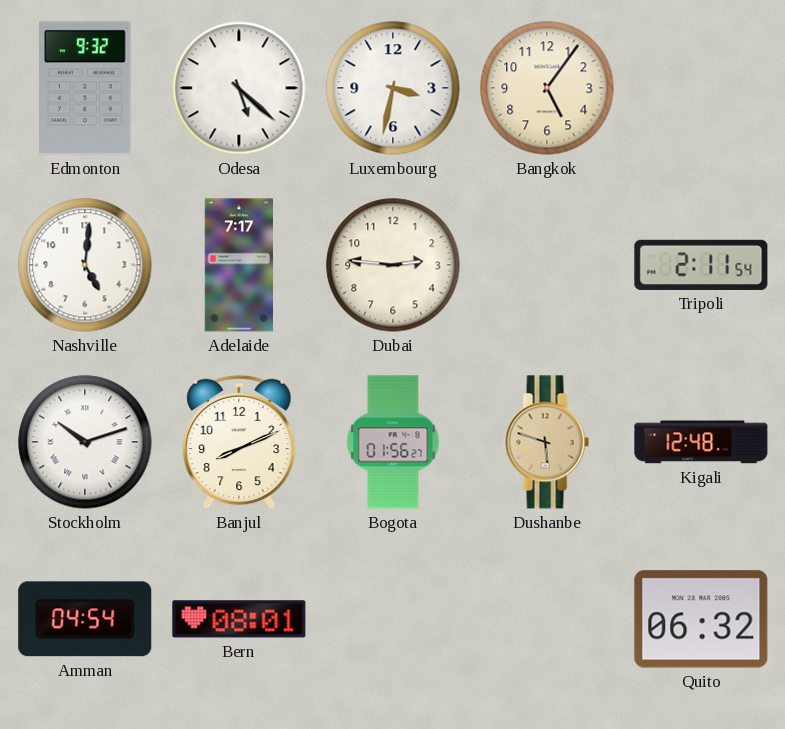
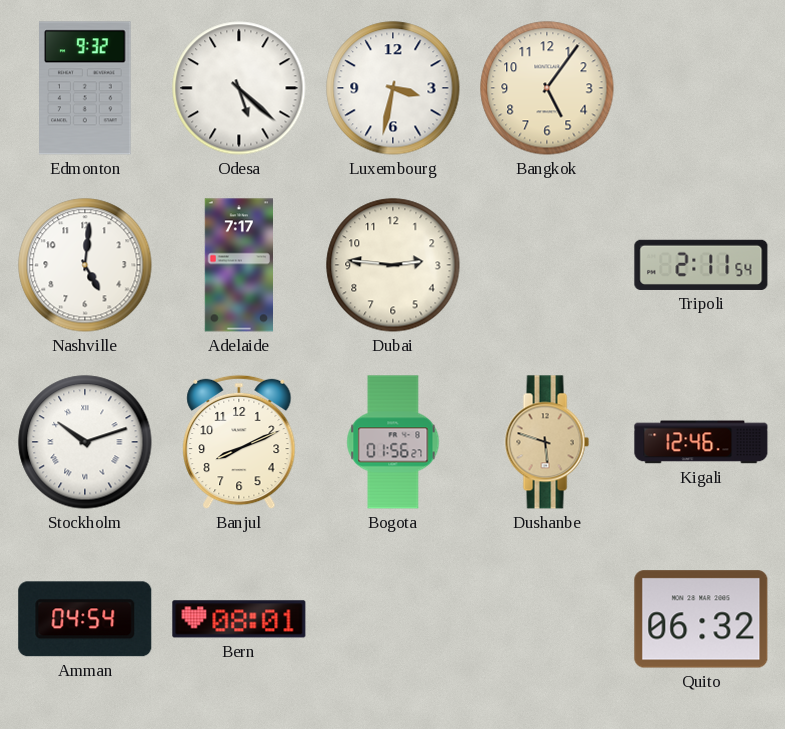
Kigali: 12:48 -> 12:46 (701, 442)
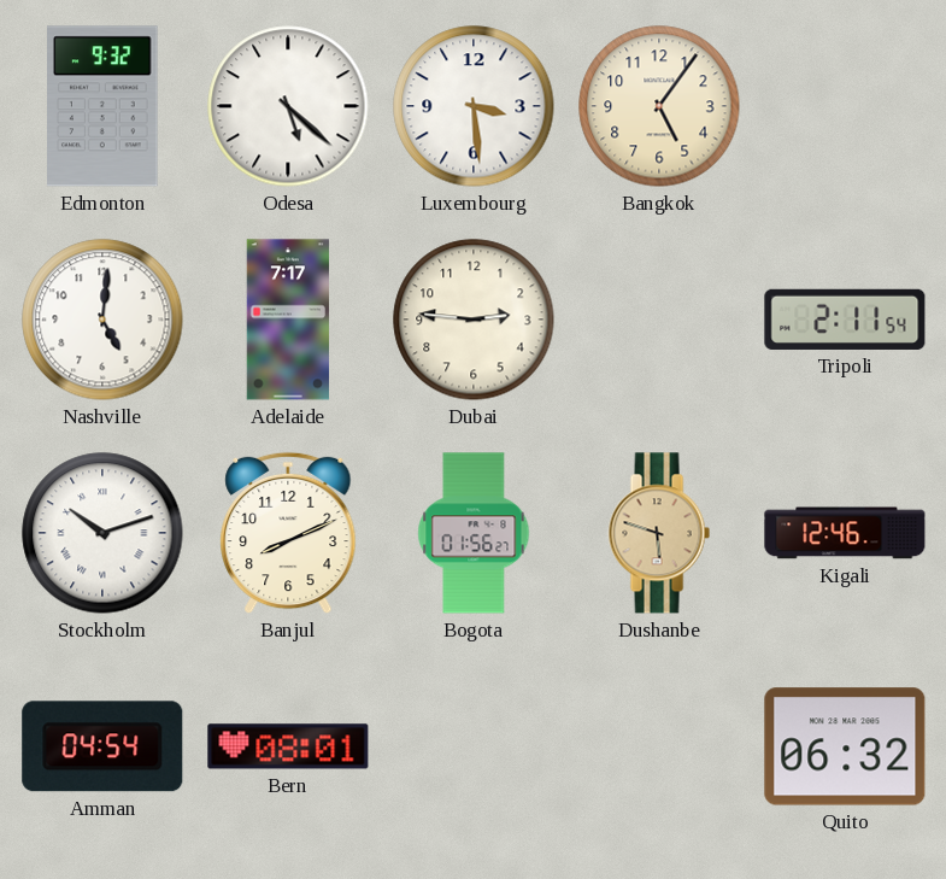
Luxembourg: 3:32 -> 3:29 (474, 106)
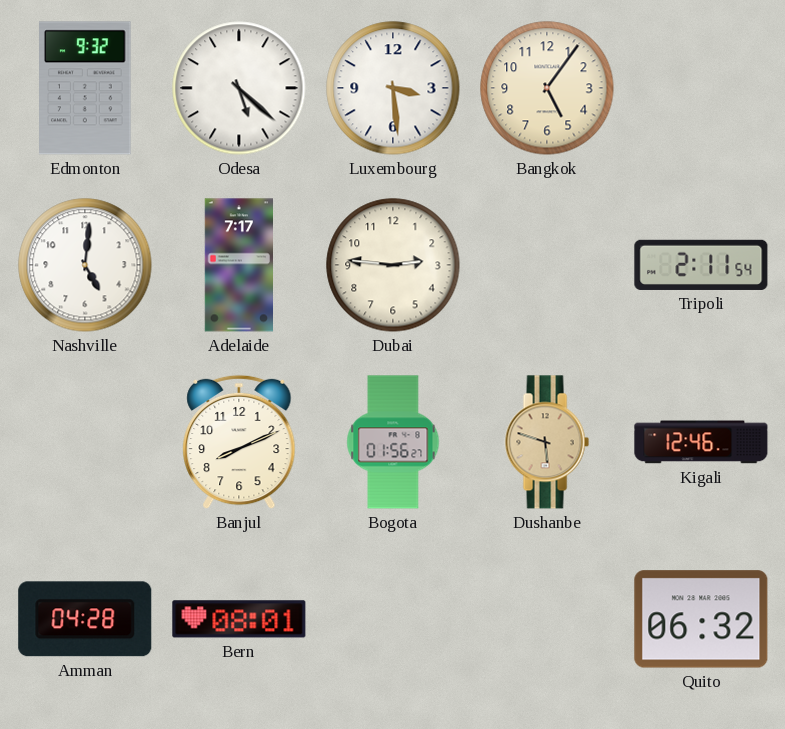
Stockholm: 10:12 -> none (102, 533)
Amman: 04:54 -> 04:28 (85, 619)
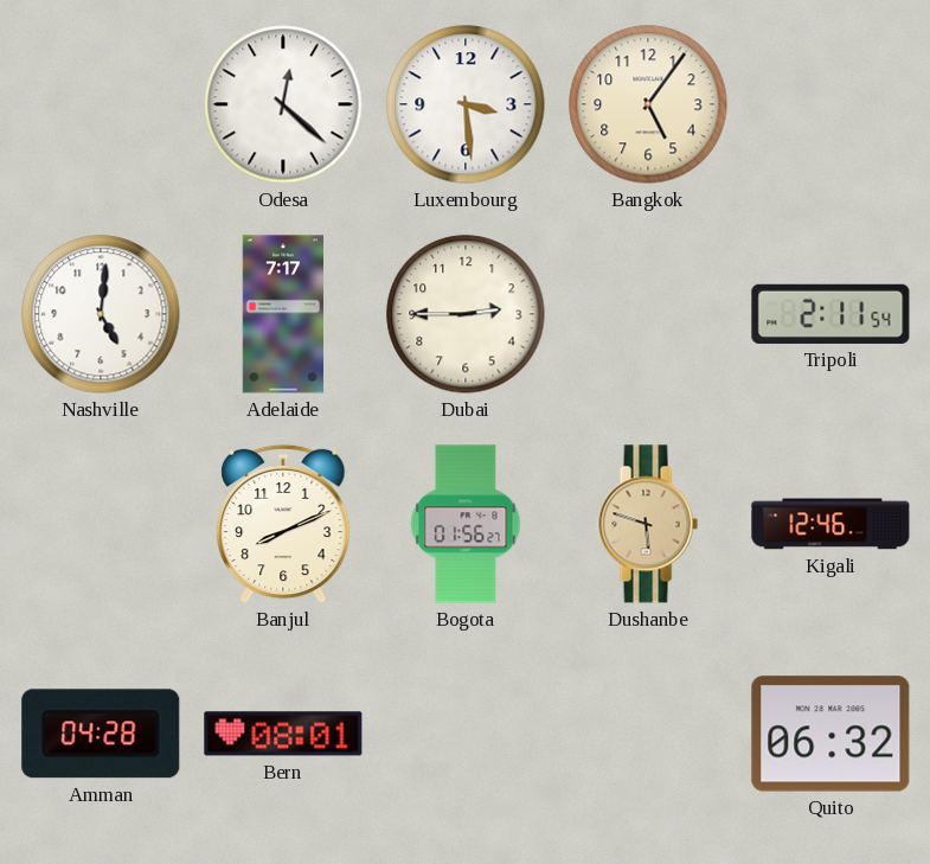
Edmonton: 9:32 -> none (85, 88)
Odesa: 5:22 -> 12:22 (283, 104)
Dubai: 2:46 -> 2:45 (466, 314)
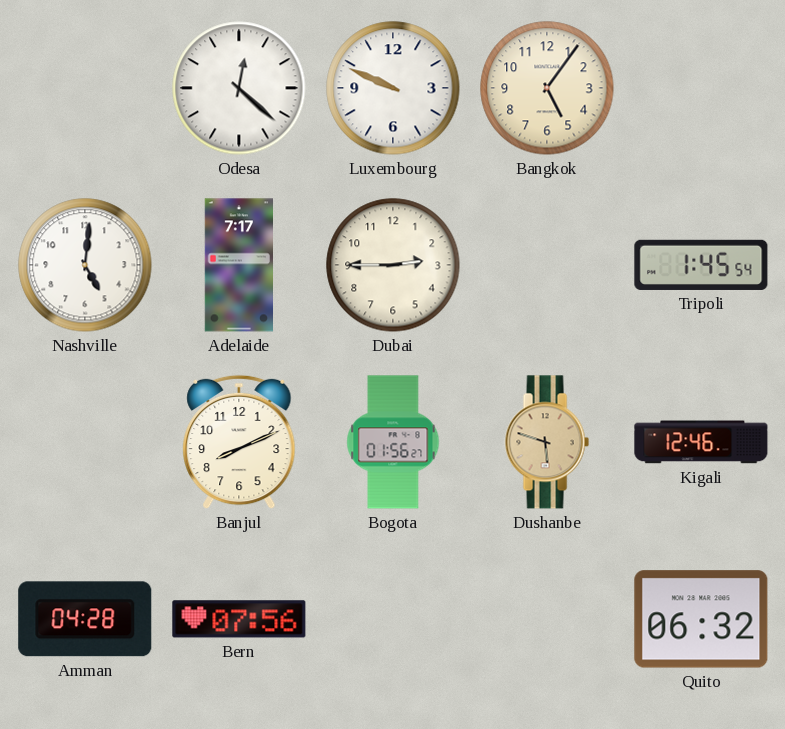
Luxembourg: 3:29 -> 9:49 (393, 88)
Tripoli: 2:11 -> 1:45 (701, 265)
Bern: 08:01 -> 07:56 (239, 619)
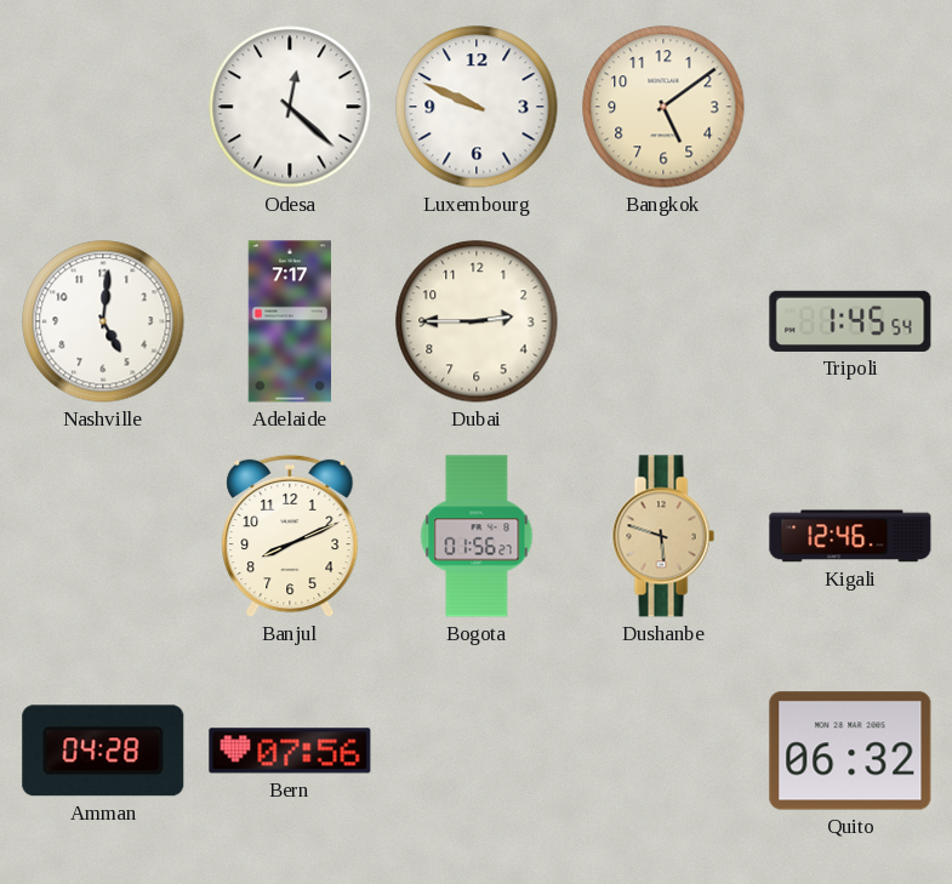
Bangkok: 5:06 -> 5:09 (663, 107)
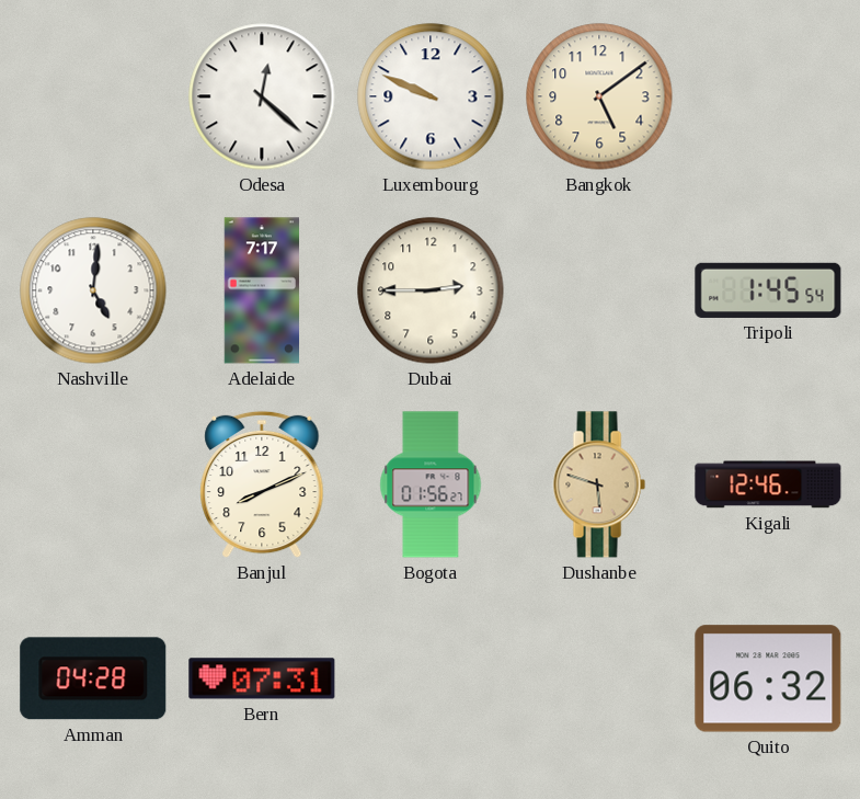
Bern: 07:56 -> 07:31 (262, 678)
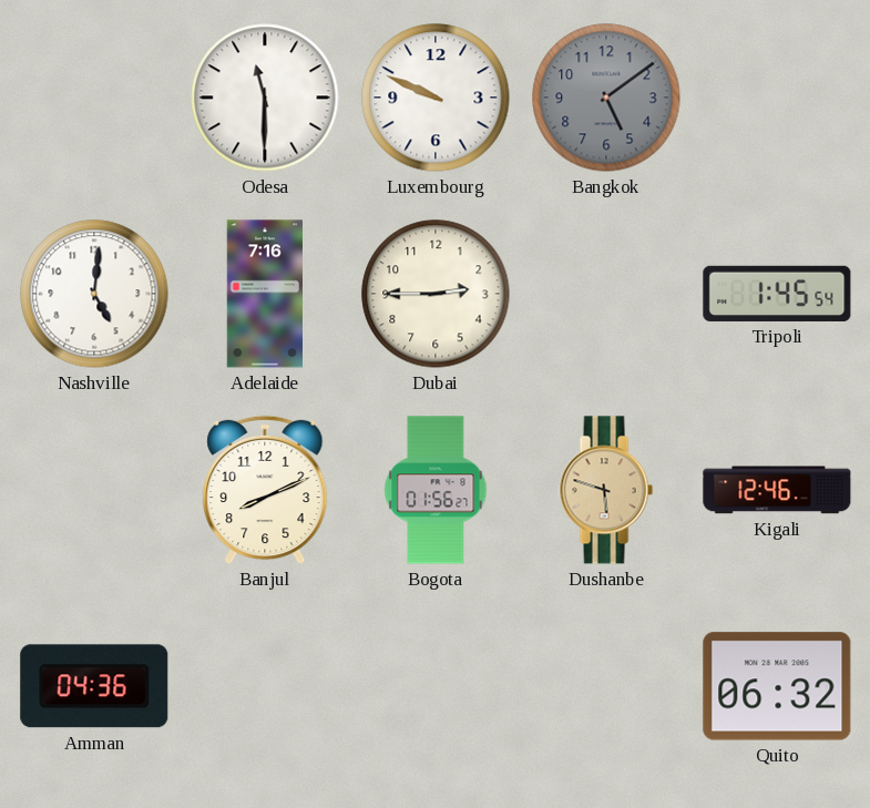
Odesa: 12:22 -> 11:30 (265, 98)
Bangkok dial: cream -> grey (606, 98)
Adelaide: 7:17 -> 7:16 (264, 294)
Amman: 04:28 -> 04:36 (94, 686)
Bern: 07:31 -> none (262, 678)
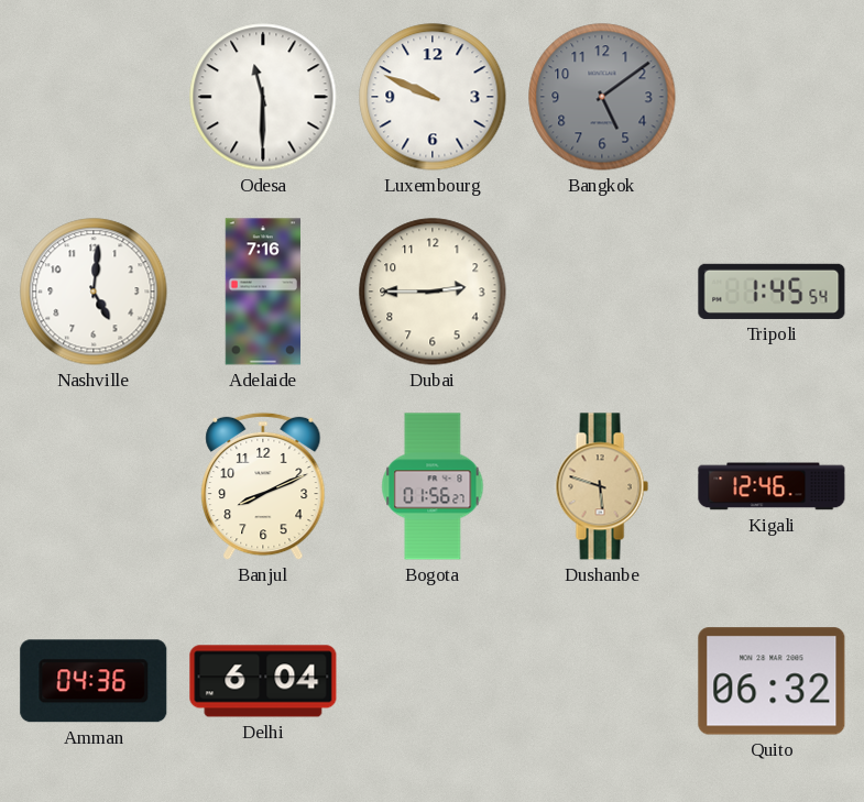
Delhi: none -> 6:04 (263, 681)
